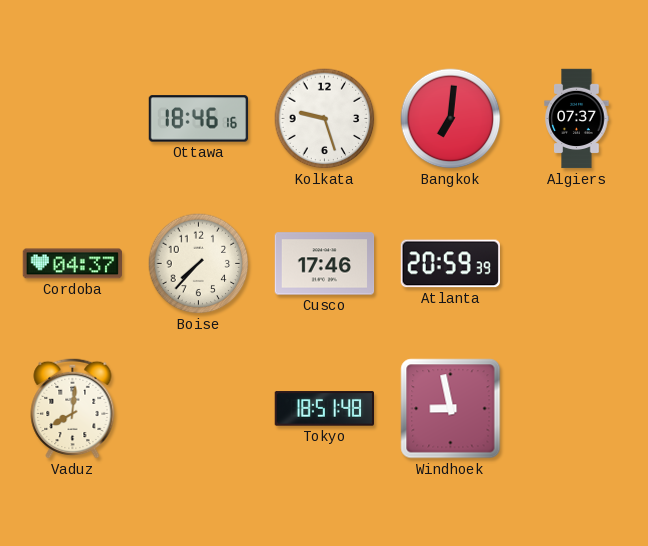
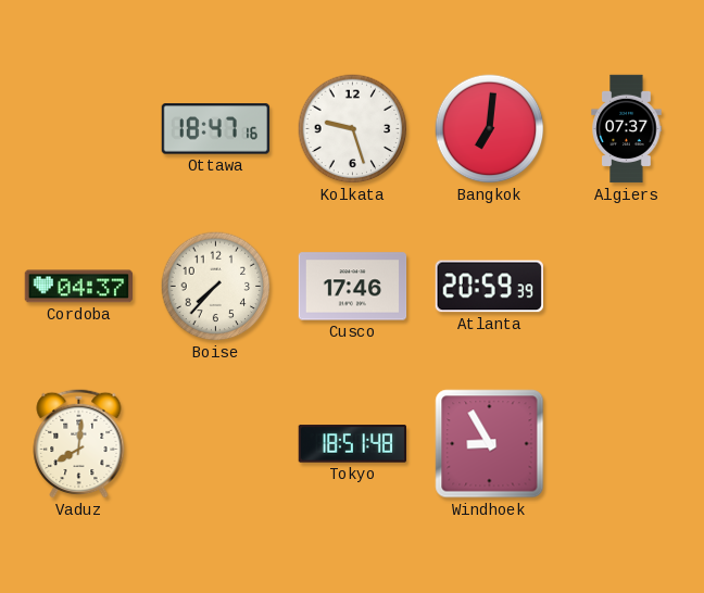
Ottawa: 18:46 -> 18:47 (216, 129)
Windhoek: 8:58 -> 8:55 (490, 444)
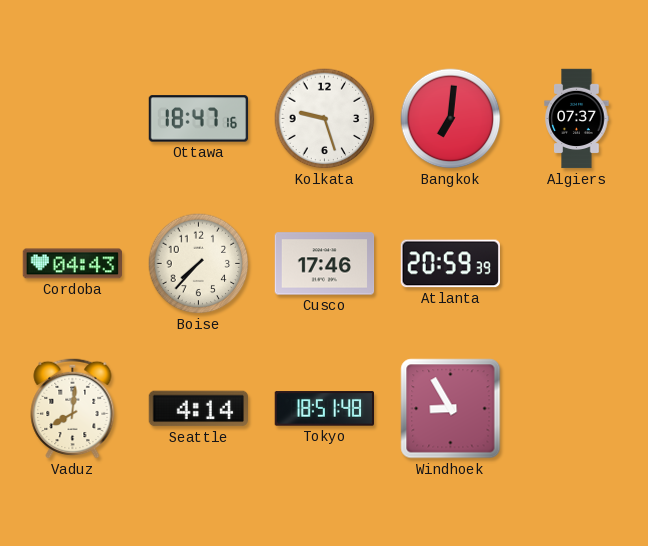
Cordoba: 04:37 -> 04:43 (73, 264)
Seattle: none -> 4:14 (198, 409)
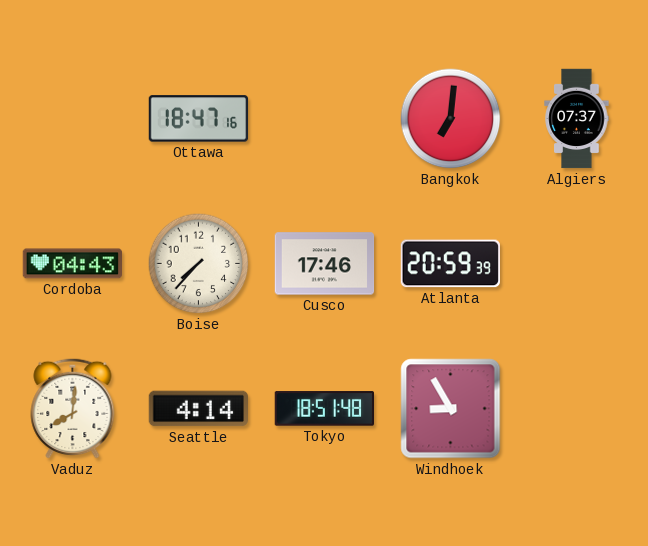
Kolkata: 9:27 -> none (325, 119)
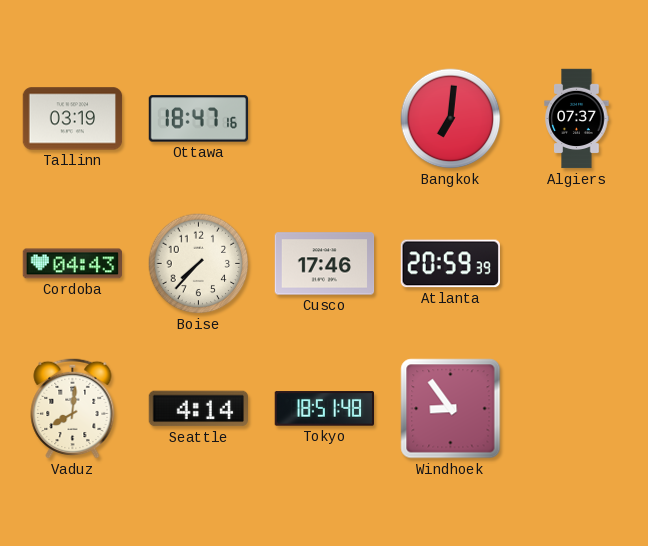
Tallinn: none -> 03:19 (73, 119)
Windhoek: 8:55 -> 8:54 (451, 409)
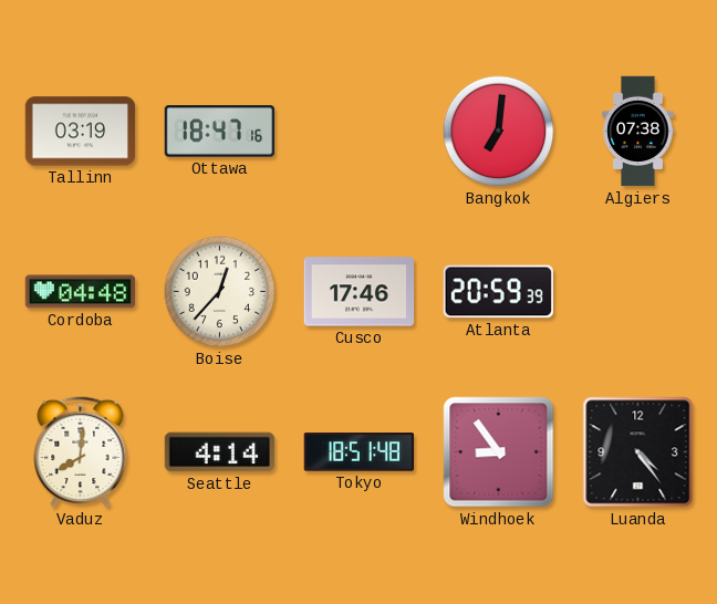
Algiers: 07:37 -> 07:38 (638, 132)
Cordoba: 04:43 -> 04:48 (81, 292)
Boise: 7:37 -> 12:37 (220, 292)
Luanda: none -> 4:24 (638, 452)
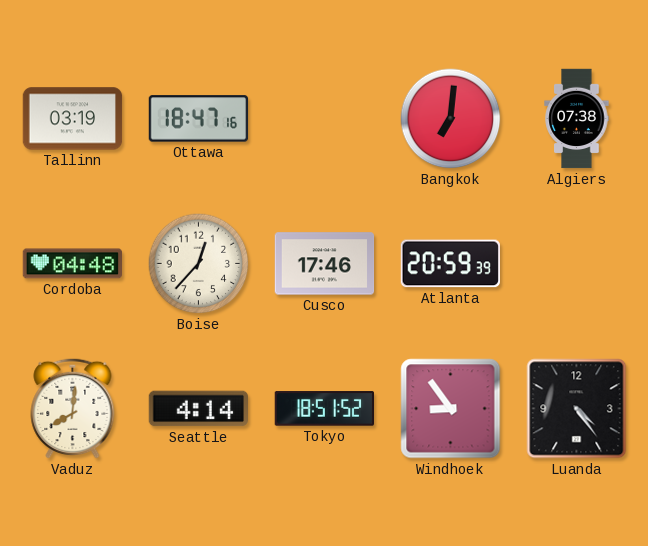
Tokyo: 18:51:48 -> 18:51:52 (324, 409)
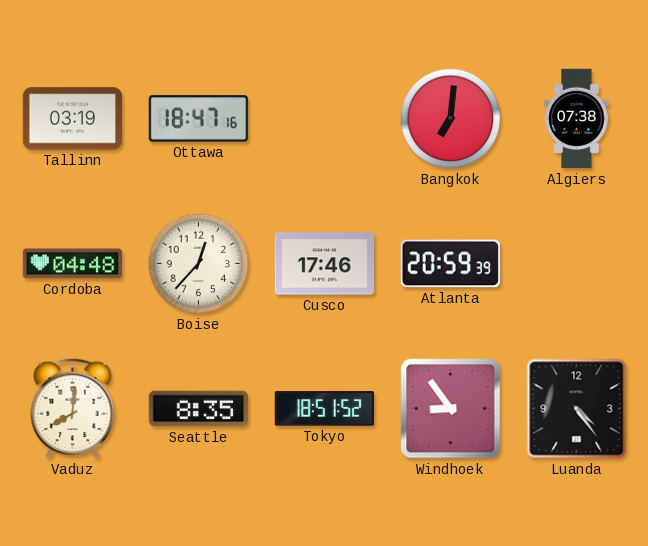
Seattle: 4:14 -> 8:35 (198, 409)
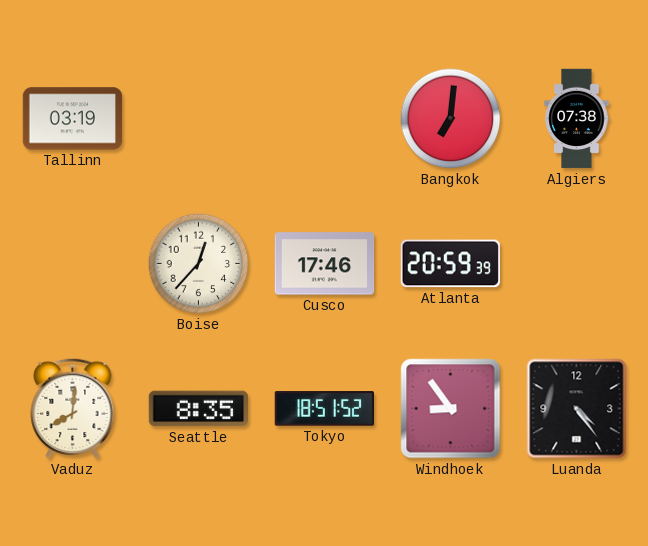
Ottawa: 18:47 -> none (199, 119)
Cordoba: 04:48 -> none (73, 264)
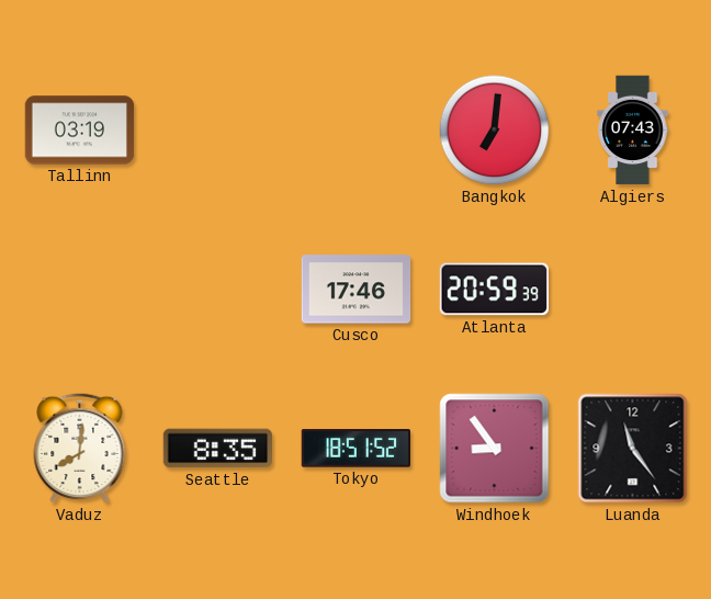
Algiers: 07:38 -> 07:43 (633, 131)
Boise: 12:37 -> none (199, 264)
Luanda: 4:24 -> 11:24 (633, 449)
